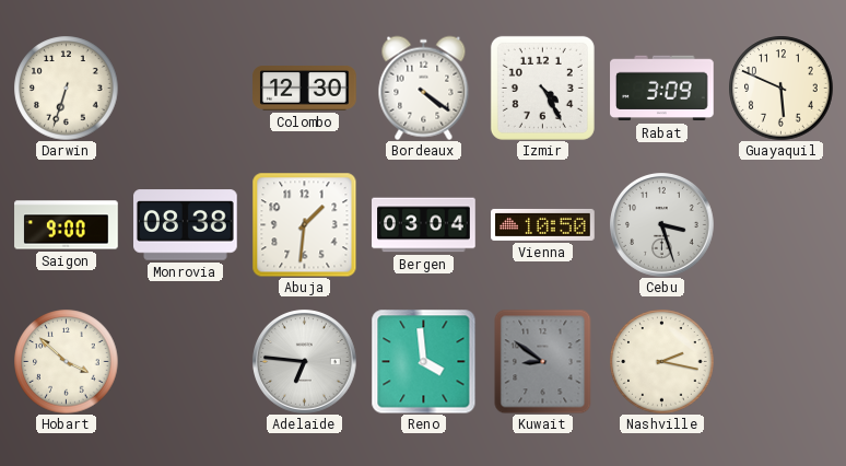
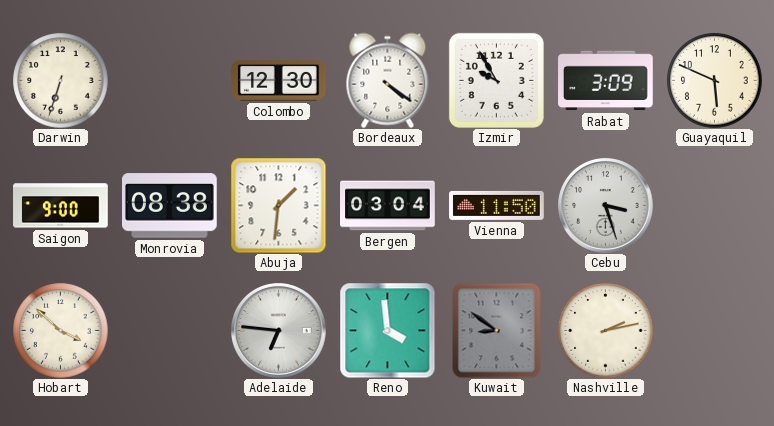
Izmir: 4:25 -> 9:55 (496, 80)
Vienna: 10:50 -> 11:50 (497, 205)
Nashville: 2:17 -> 2:13 (605, 330)
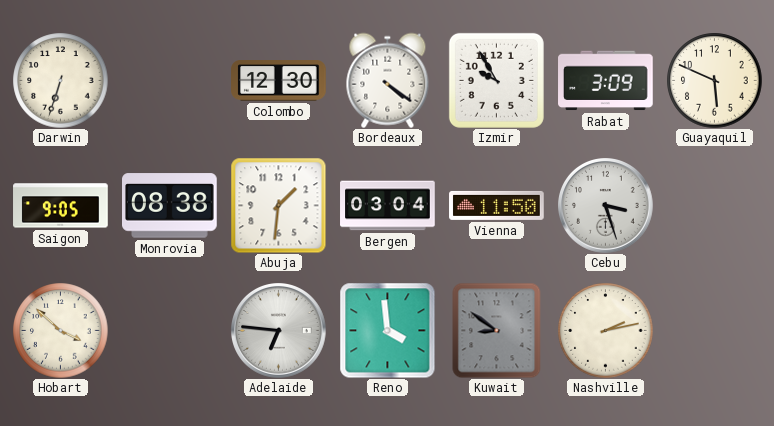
Saigon: 9:00 -> 9:05 (61, 206)
